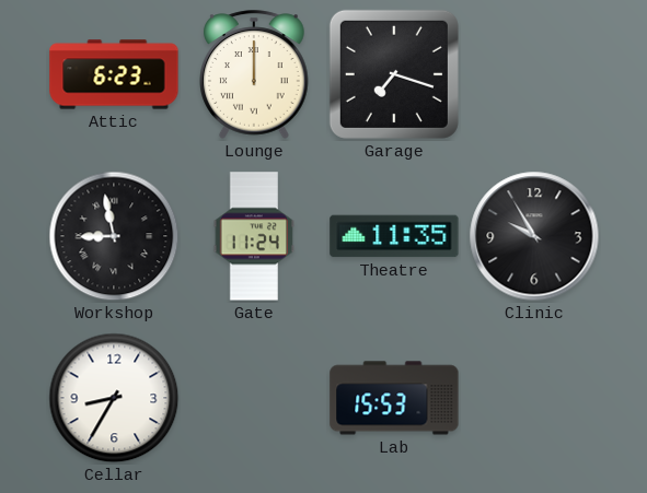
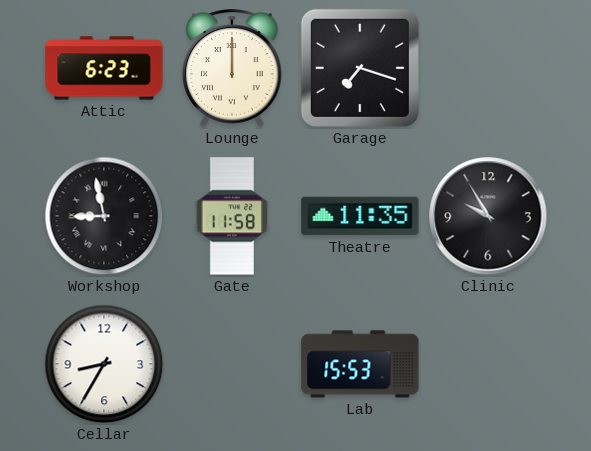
Gate: 11:24 -> 11:58 (231, 216)
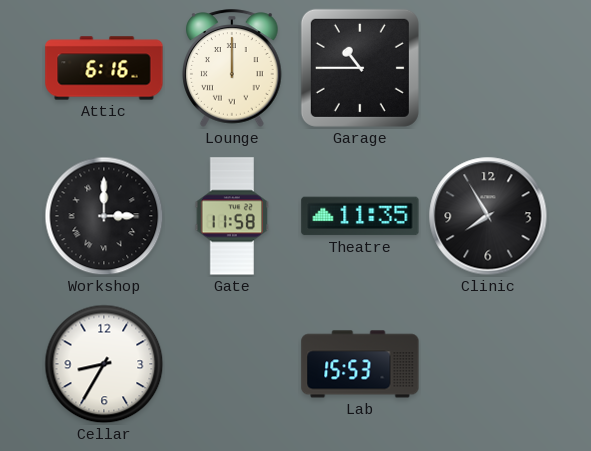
Attic: 6:23 -> 6:16 (104, 68)
Garage: 7:18 -> 10:45 (360, 68)
Workshop: 8:58 -> 3:00 (104, 216)
Clinic: 9:55 -> 7:55 (488, 216)
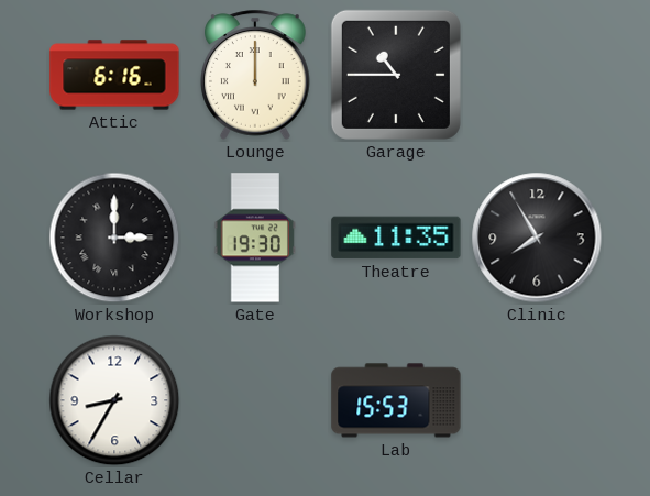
Gate: 11:58 -> 19:30 (254, 238)
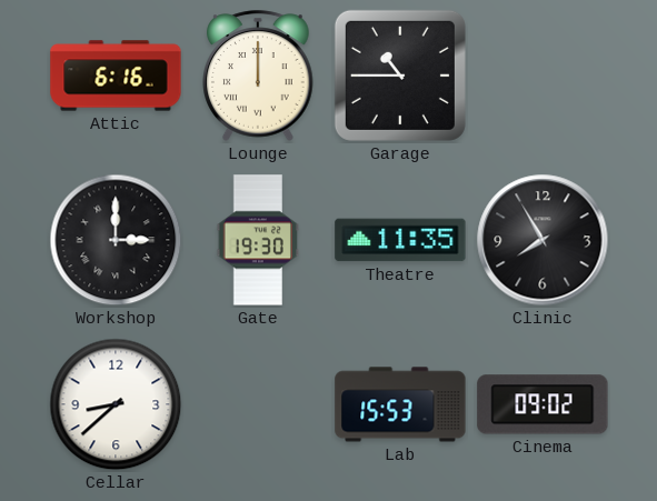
Cellar: 8:35 -> 8:38 (116, 404)
Cinema: none -> 09:02 (542, 404)
